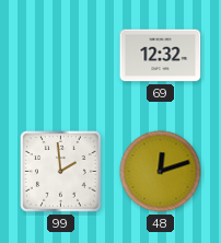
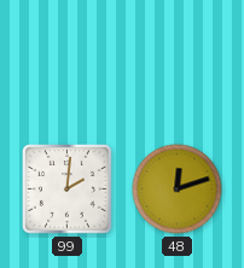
69: 12:32 -> none (161, 56)
99: 1:59 -> 2:01 (68, 190)
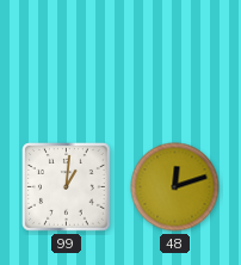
99: 2:01 -> 1:01 (67, 187)
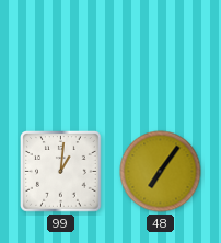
48: 12:12 -> 7:06 (161, 172)
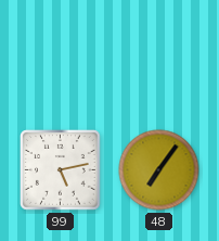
99: 1:01 -> 5:13 (61, 170)
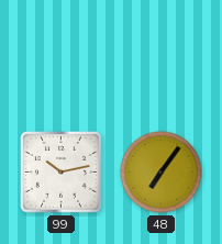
99: 5:13 -> 10:13 (62, 173)
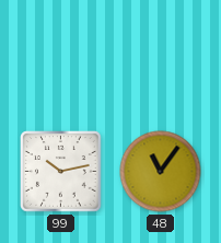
48: 7:06 -> 11:06 (161, 172)
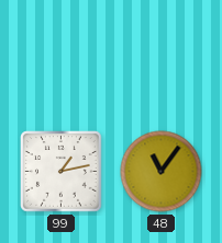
99: 10:13 -> 1:13 (62, 172)
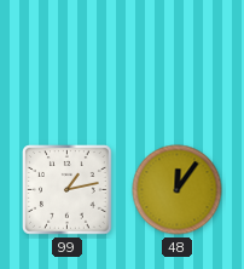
48: 11:06 -> 12:06 (178, 190)
